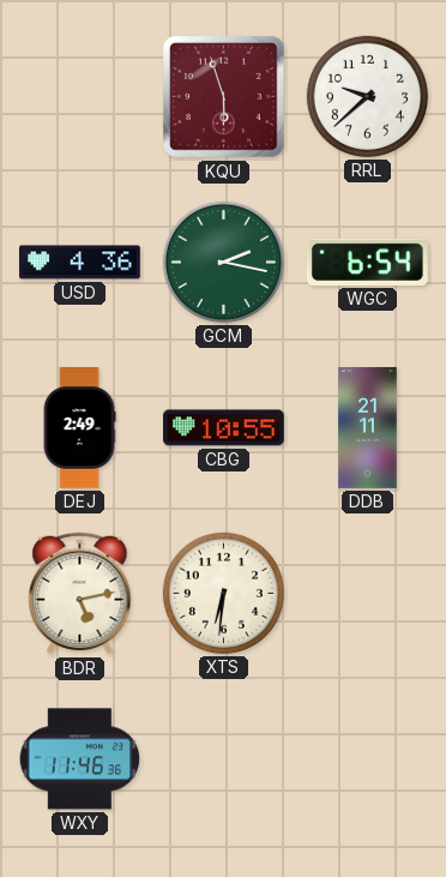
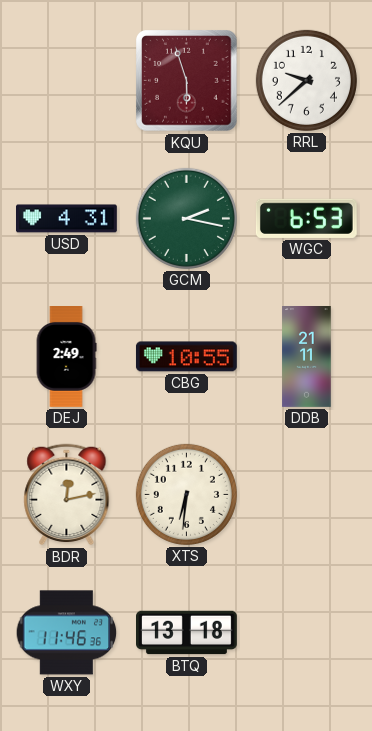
USD: 4:36 -> 4:31 (67, 219)
WGC: 6:54 -> 6:53 (306, 218)
BDR: 5:13 -> 12:13 (67, 495)
BTQ: none -> 13:18 (187, 633)
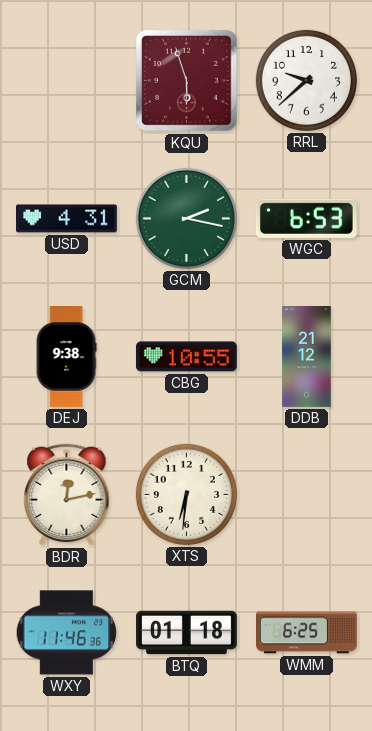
DEJ: 2:49 -> 9:38 (66, 357)
DDB: 21:11 -> 21:12 (307, 357)
BTQ: 13:18 -> 01:18 (187, 633)
WMM: none -> 6:25 (307, 633)
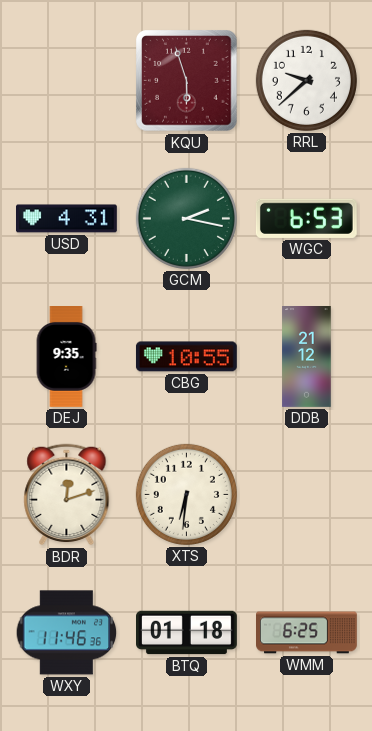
DEJ: 9:38 -> 9:35 (66, 357)
BDR: 12:13 -> 12:12 (67, 495)
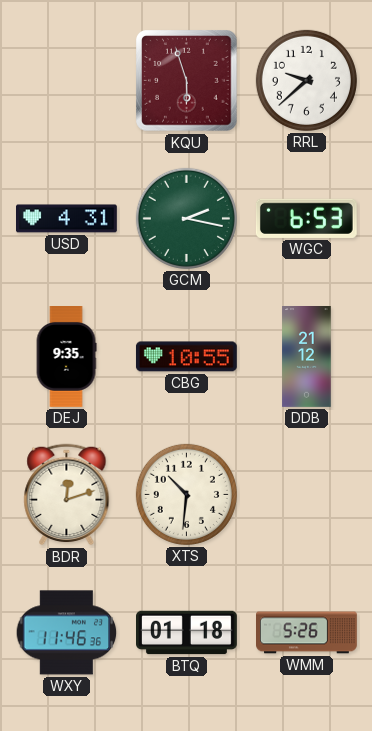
XTS: 6:31 -> 10:31 (186, 494)
WMM: 6:25 -> 5:26 (307, 633)
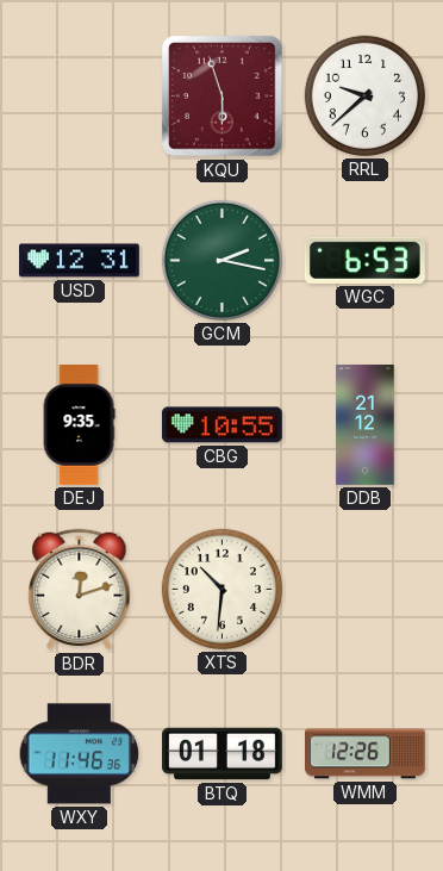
USD: 4:31 -> 12:31 (80, 261)
WMM: 5:26 -> 12:26 (366, 754)
